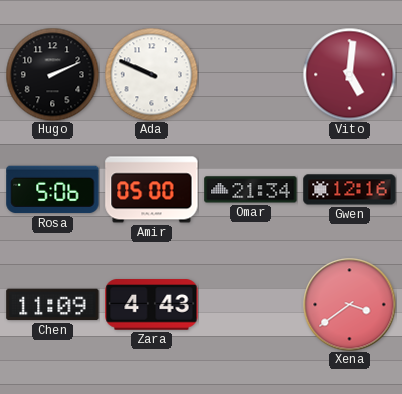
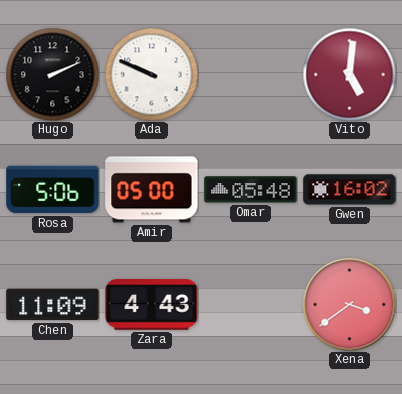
Omar: 21:34 -> 05:48 (251, 190)
Gwen: 12:16 -> 16:02 (350, 190)
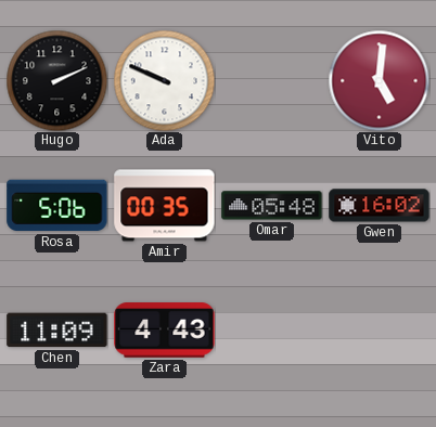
Amir: 05:00 -> 00:35 (165, 206)
Xena: 3:39 -> none (349, 304)
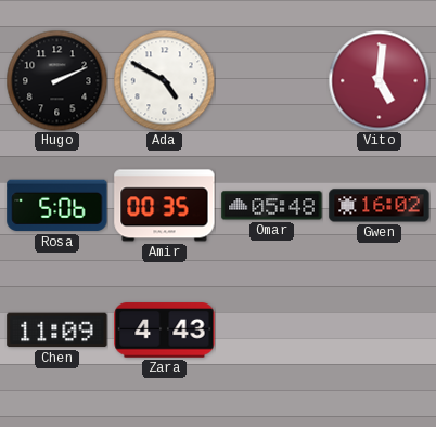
Ada: 9:49 -> 4:50 (164, 80)
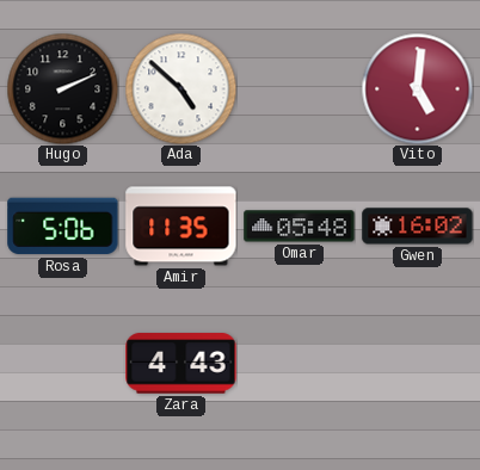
Ada: 4:50 -> 4:52 (180, 88)
Amir: 00:35 -> 11:35 (181, 227)
Chen: 11:09 -> none (57, 331)
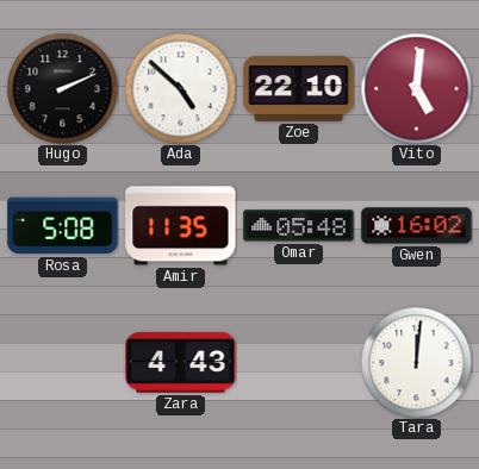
Zoe: none -> 22:10 (299, 88)
Rosa: 5:06 -> 5:08 (63, 226)
Tara: none -> 12:01 (416, 362)
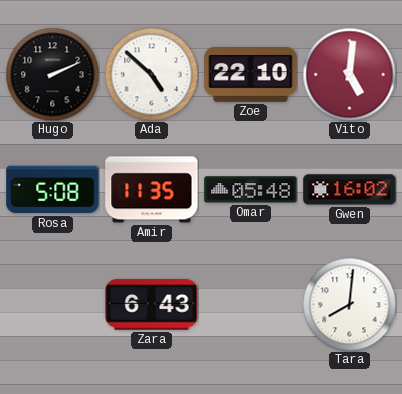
Zara: 4:43 -> 6:43 (152, 305)
Tara: 12:01 -> 8:01 (349, 304)
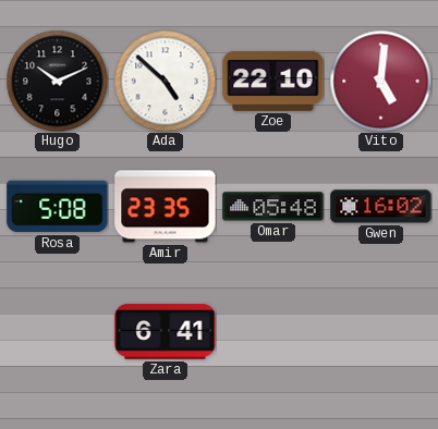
Hugo: 2:11 -> 10:11 (57, 81)
Amir: 11:35 -> 23:35 (166, 207)
Zara: 6:43 -> 6:41 (166, 332)
Tara: 8:01 -> none (349, 304)
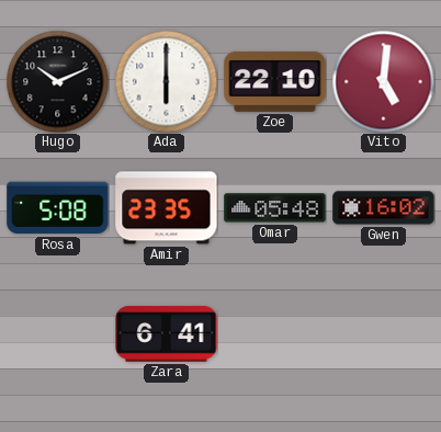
Ada: 4:52 -> 6:00 (166, 81)
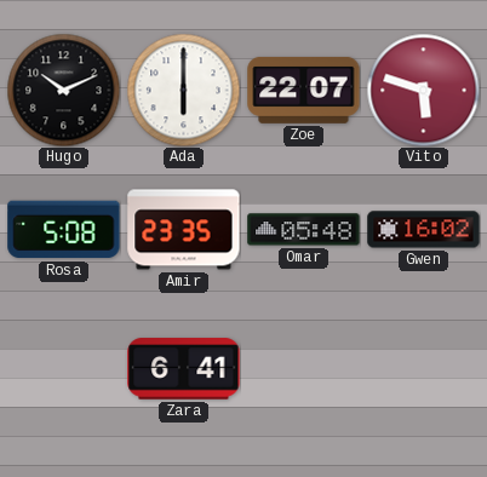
Zoe: 22:10 -> 22:07 (304, 90)
Vito: 5:01 -> 5:48 (423, 90)
